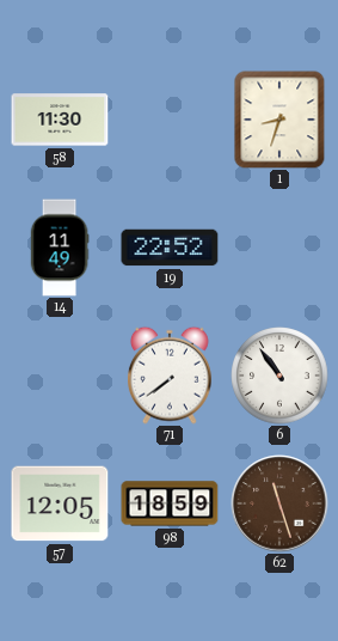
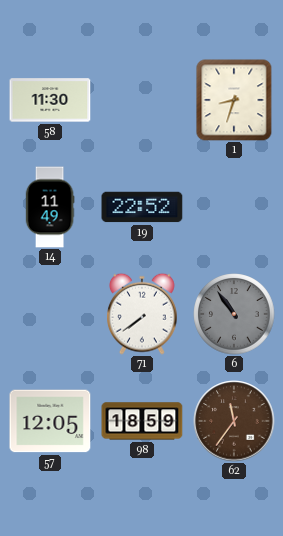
6 dial: white -> grey (234, 314)
62: 11:27 -> 11:36 (234, 421)
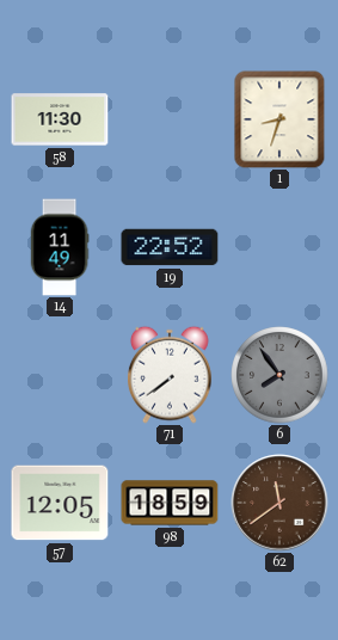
6: 10:54 -> 7:54 (279, 375)
62: 11:36 -> 11:39 (279, 503)
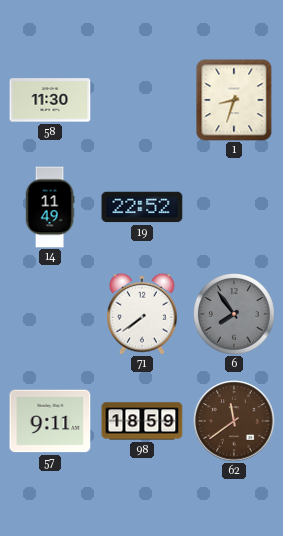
57: 12:05 -> 9:11 (50, 421)
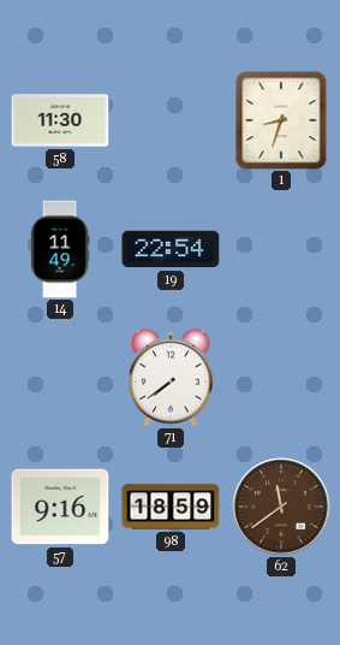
19: 22:52 -> 22:54 (171, 249)
6: 7:54 -> none (234, 314)
57: 9:11 -> 9:16 (60, 507)
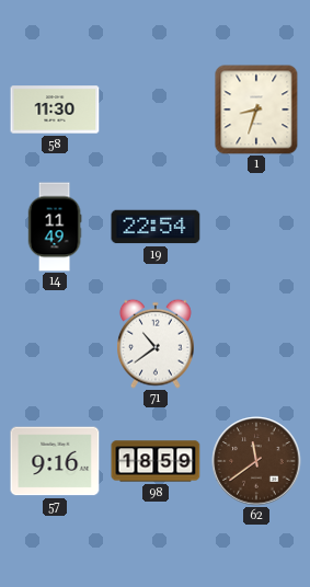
71: 7:39 -> 10:39 (157, 344)
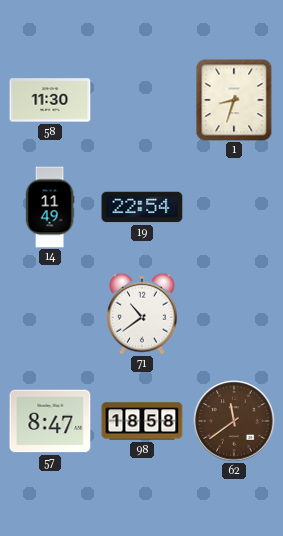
57: 9:16 -> 8:47 (50, 421)
98: 18:59 -> 18:58 (142, 421)
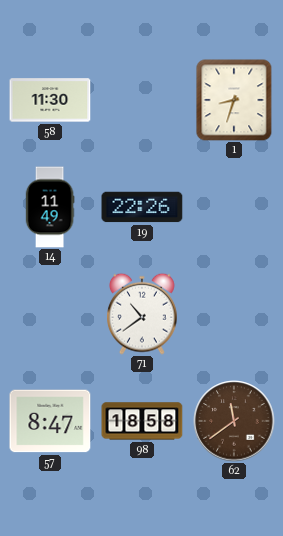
19: 22:54 -> 22:26 (142, 207)
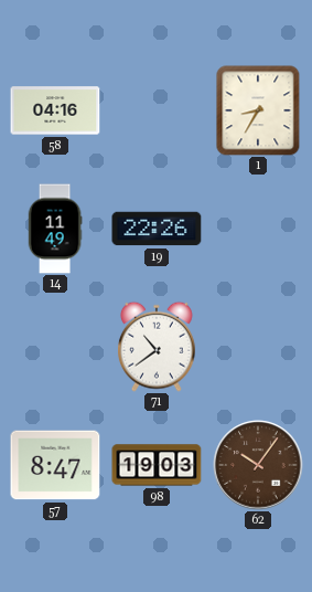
58: 11:30 -> 04:16 (55, 110)
1: 8:33 -> 8:35 (258, 110)
98: 18:58 -> 19:03 (157, 465)
62: 11:39 -> 10:06 (258, 465)
